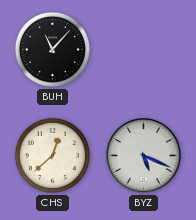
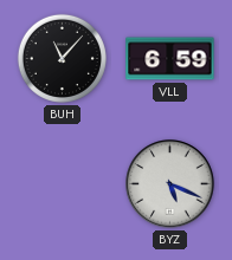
VLL: none -> 6:59 (170, 59)
CHS: 12:38 -> none (52, 155)
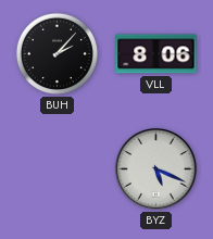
BUH: 11:07 -> 2:07 (57, 53)
VLL: 6:59 -> 8:06 (156, 54)
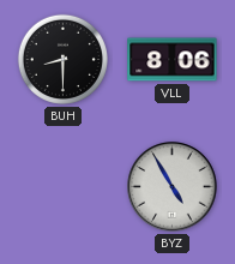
BUH: 2:07 -> 8:30 (62, 59)
BYZ: 5:19 -> 4:55 (173, 187)
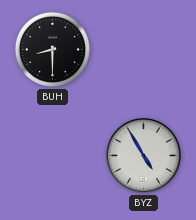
VLL: 8:06 -> none (173, 60)
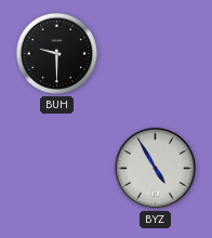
BUH: 8:30 -> 9:30 (56, 53)
